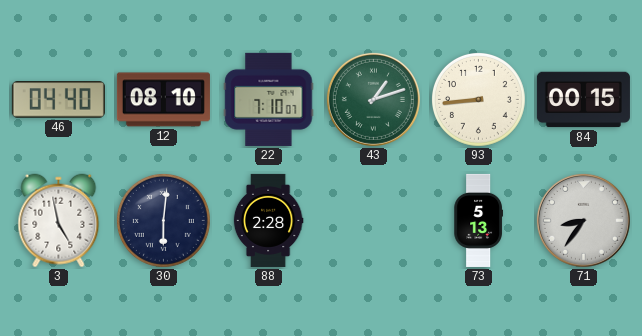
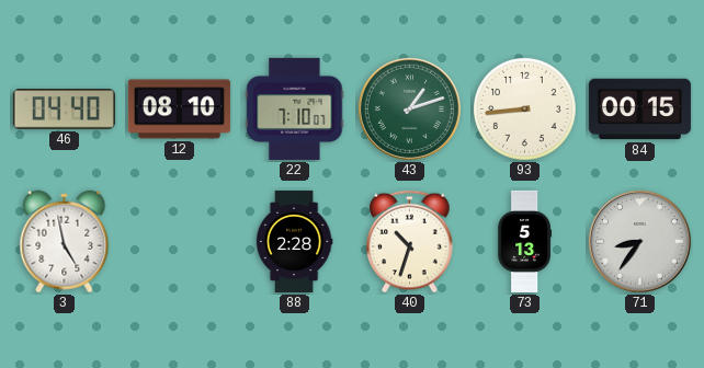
30: 6:01 -> none (163, 220)
40: none -> 10:33 (410, 242)
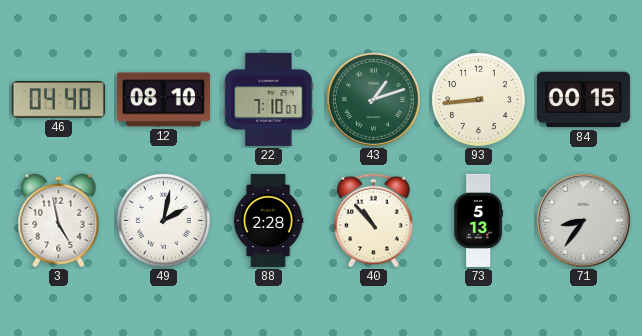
49: none -> 2:02 (163, 220)
40: 10:33 -> 10:53 (374, 221)
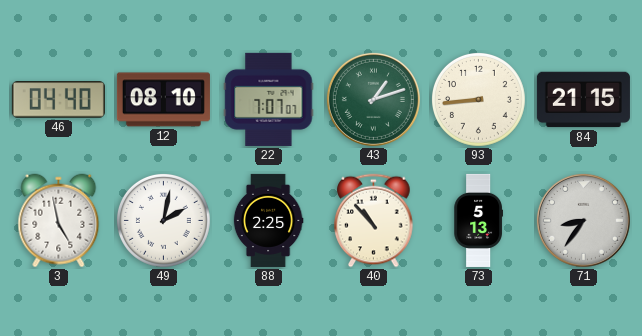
22: 7:10 -> 7:07 (269, 99)
84: 00:15 -> 21:15 (583, 100)
88: 2:28 -> 2:25 (268, 220)
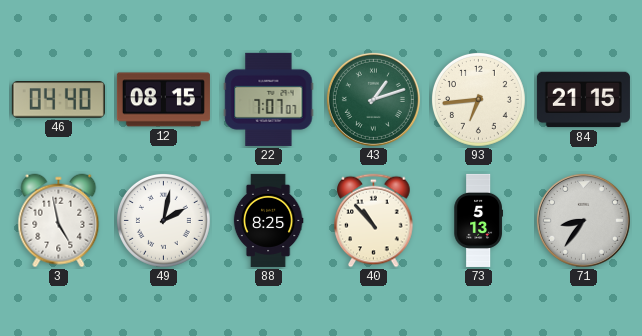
12: 08:10 -> 08:15 (163, 100)
93: 8:44 -> 6:44 (478, 99)
88: 2:25 -> 8:25 (268, 220)
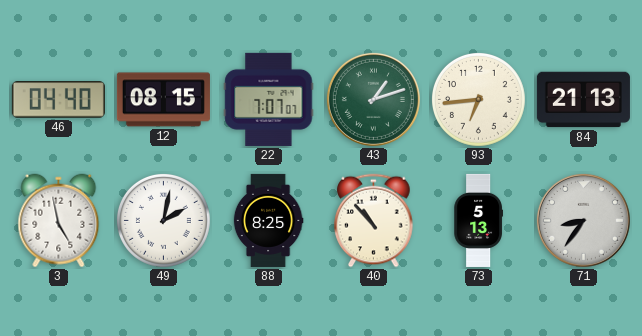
84: 21:15 -> 21:13 (583, 100)
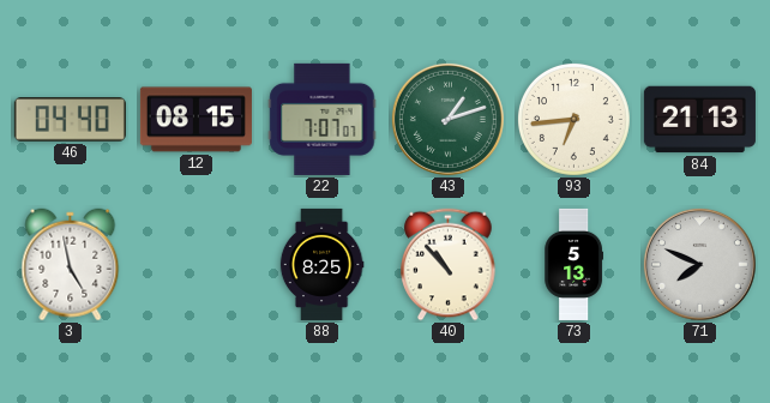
49: 2:02 -> none (163, 220)
71: 8:36 -> 7:49 (699, 264)
